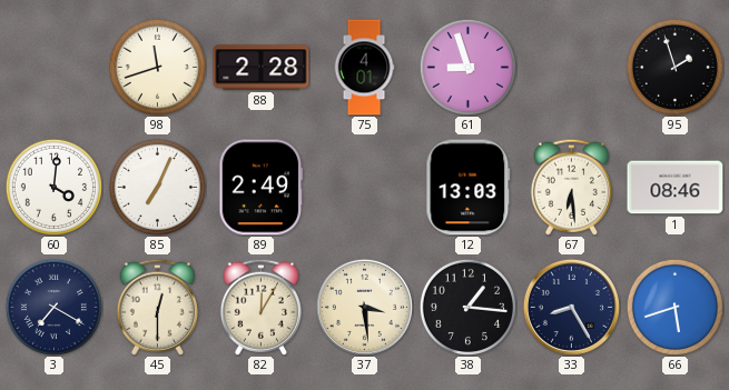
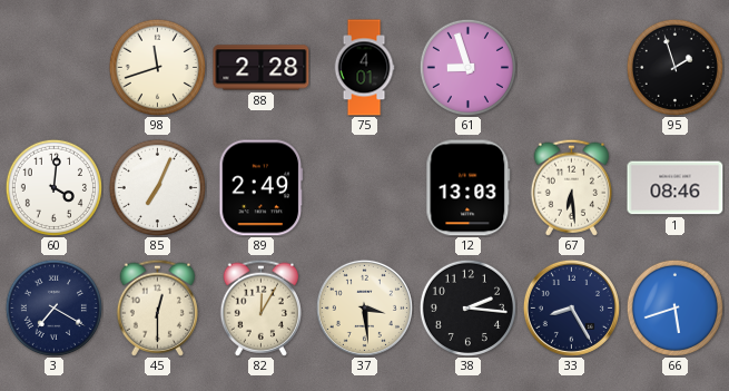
38: 1:16 -> 2:16 (467, 307)
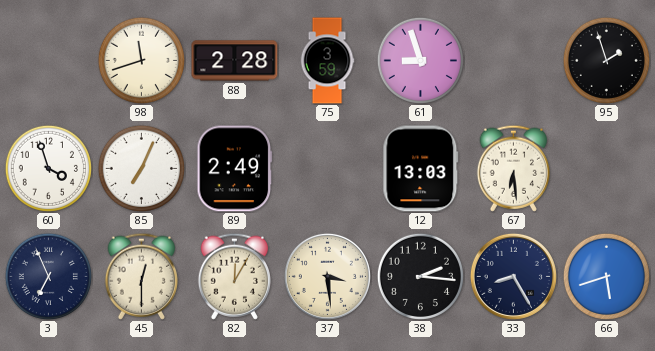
75: 4:01 -> 3:59 (327, 61)
60: 4:01 -> 3:57 (48, 168)
1: 08:46 -> none (676, 188)
3: 7:20 -> 6:56 (48, 276)
